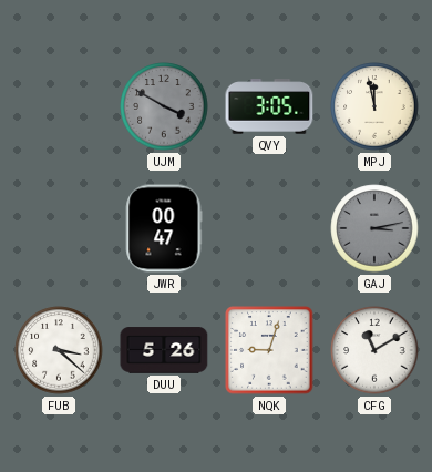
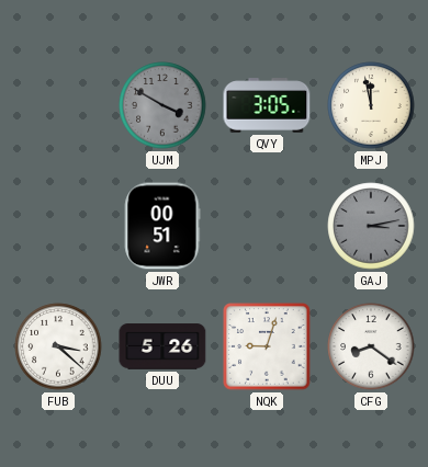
JWR: 00:47 -> 00:51 (162, 226)
CFG: 11:10 -> 8:21 (371, 346)
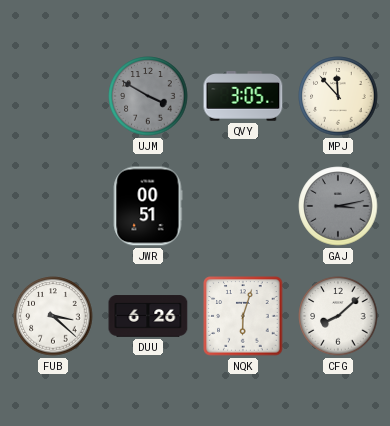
MPJ: 11:58 -> 11:53 (338, 96)
DUU: 5:26 -> 6:26 (148, 316)
NQK: 9:03 -> 6:03 (243, 316)
CFG: 8:21 -> 8:08 (338, 316)
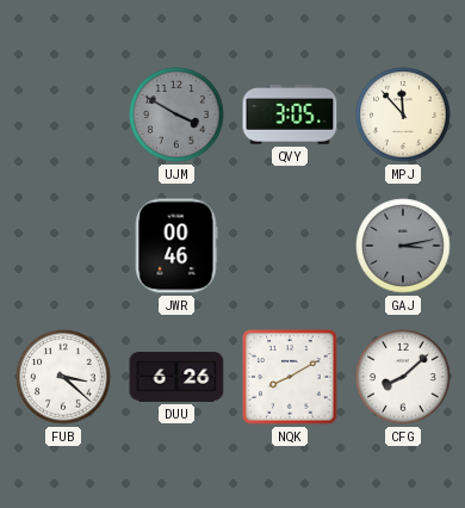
JWR: 00:51 -> 00:46 (176, 246)
NQK: 6:03 -> 8:10 (290, 377)
